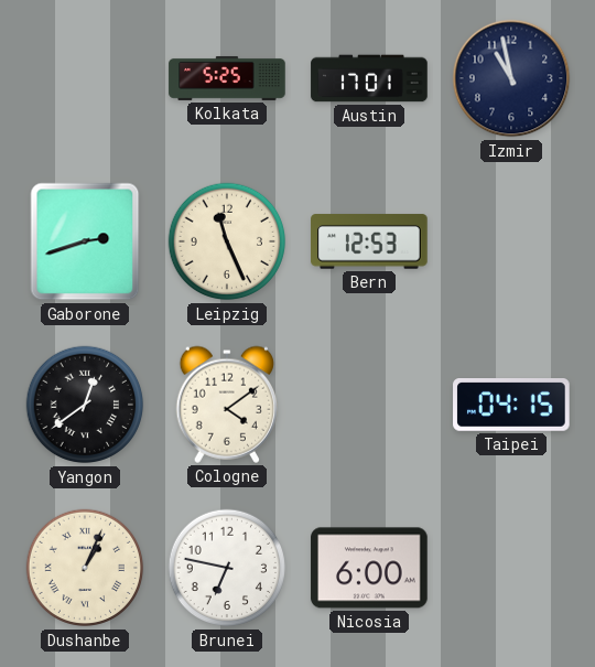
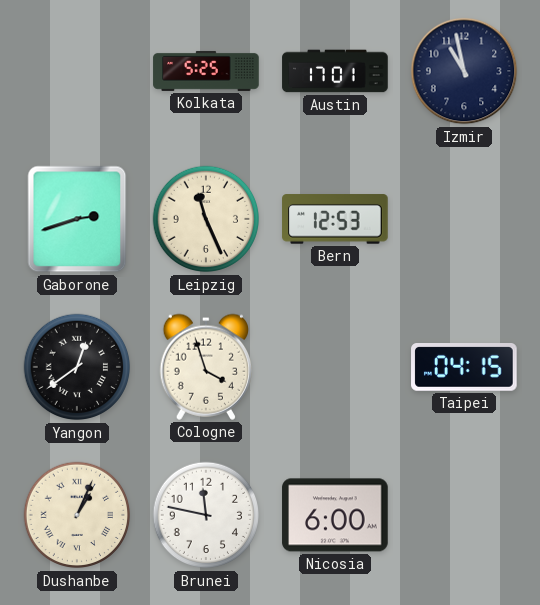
Cologne: 4:09 -> 3:57 (205, 367)
Brunei: 6:47 -> 11:47 (206, 515)
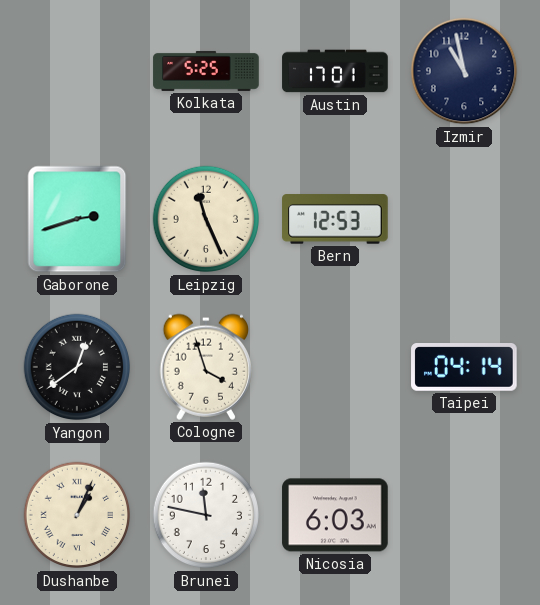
Taipei: 04:15 -> 04:14 (464, 368)
Nicosia: 6:00 -> 6:03 (335, 515)
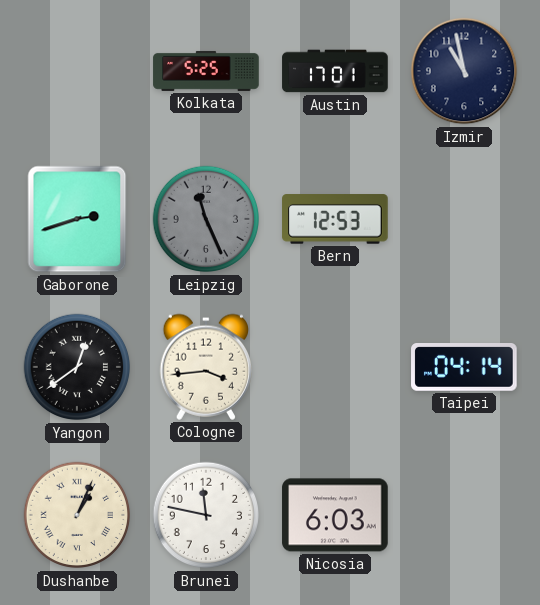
Leipzig dial: cream -> grey (206, 219)
Cologne: 3:57 -> 3:44 (205, 367)
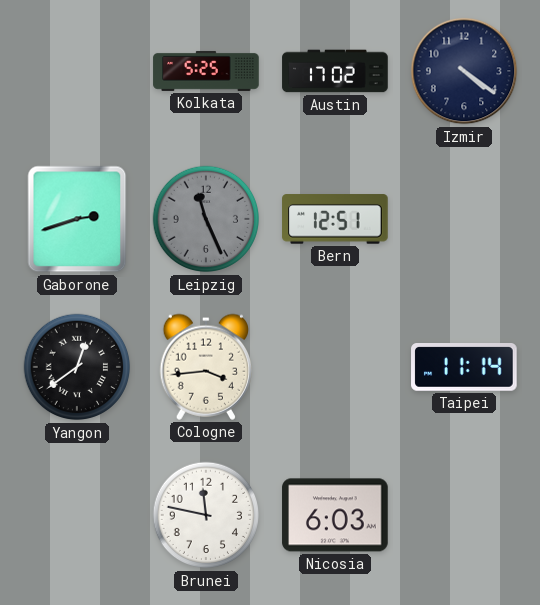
Austin: 17:01 -> 17:02 (335, 71)
Izmir: 10:58 -> 4:21 (464, 71)
Bern: 12:53 -> 12:51 (335, 219)
Taipei: 04:14 -> 11:14 (464, 368)
Dushanbe: 1:04 -> none (77, 515)
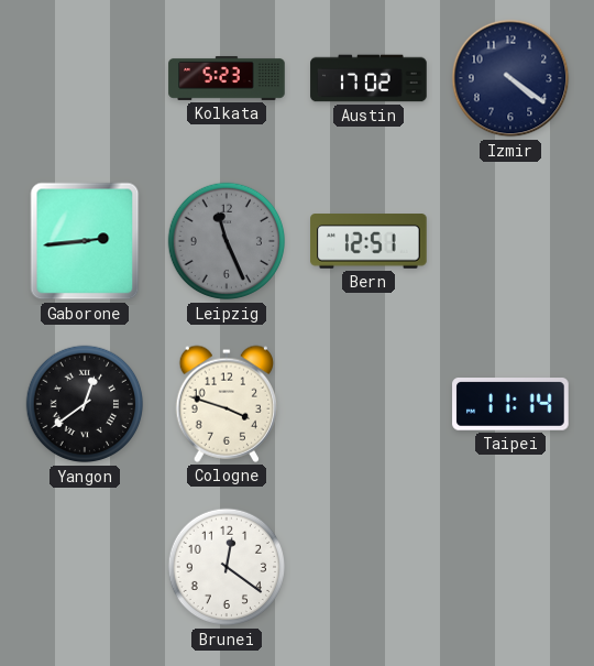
Kolkata: 5:25 -> 5:23 (227, 78)
Gaborone: 2:42 -> 2:44 (85, 241)
Cologne: 3:44 -> 3:48 (226, 404)
Brunei: 11:47 -> 12:21 (227, 567)
Nicosia: 6:03 -> none (335, 515)
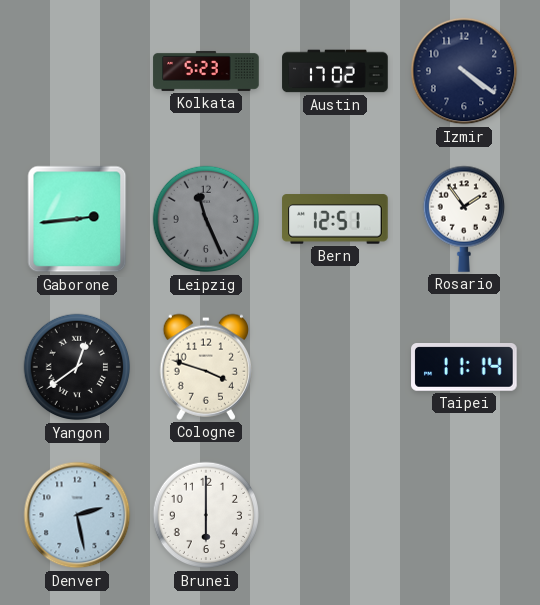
Rosario: none -> 1:54 (463, 219)
Denver: none -> 2:28 (77, 515)
Brunei: 12:21 -> 6:00 (206, 515)
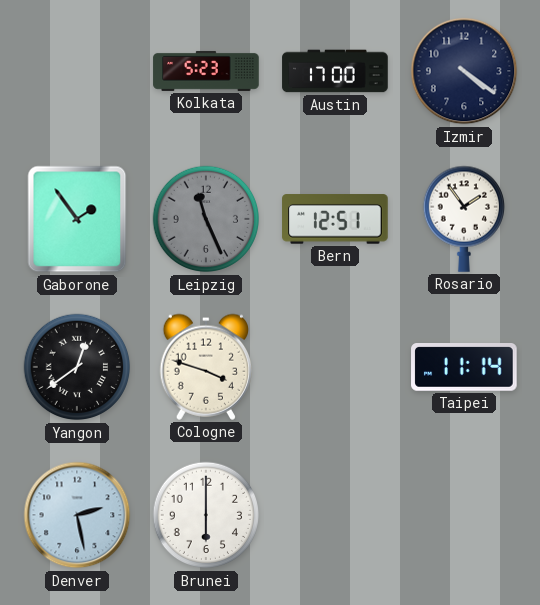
Austin: 17:02 -> 17:00 (335, 71)
Gaborone: 2:44 -> 1:54 (77, 219)
